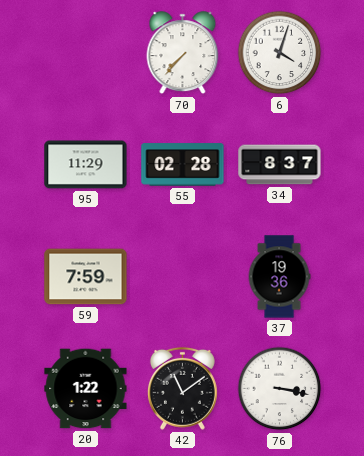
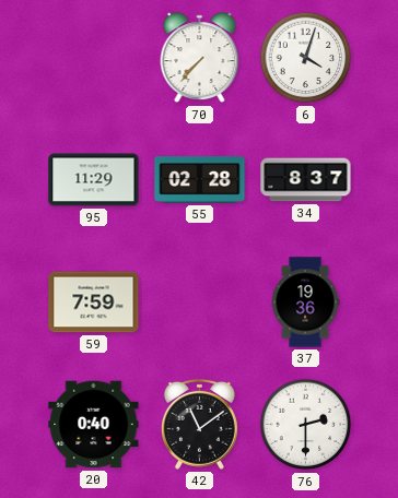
20: 1:22 -> 0:40 (94, 425)
76: 3:17 -> 2:30 (306, 425)
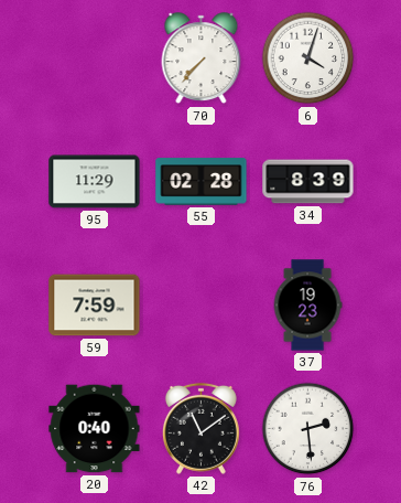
34: 8:37 -> 8:39 (308, 182)
37: 19:36 -> 19:23 (307, 306)
76: 2:30 -> 2:29 (308, 429)
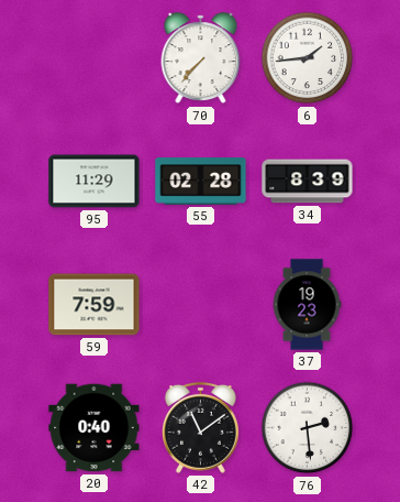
6: 4:03 -> 1:44 (308, 58)
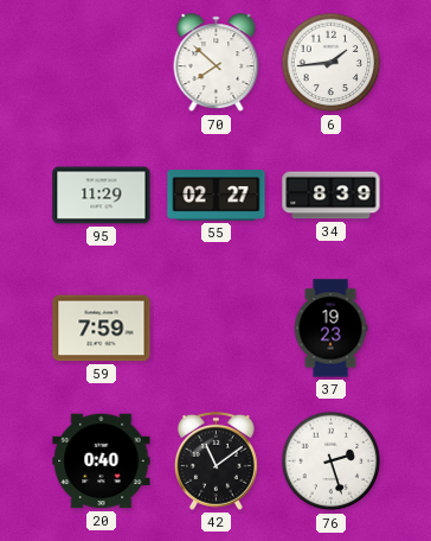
70: 7:37 -> 7:52 (217, 63)
55: 02:28 -> 02:27 (217, 196)
76: 2:29 -> 2:27 (332, 462)
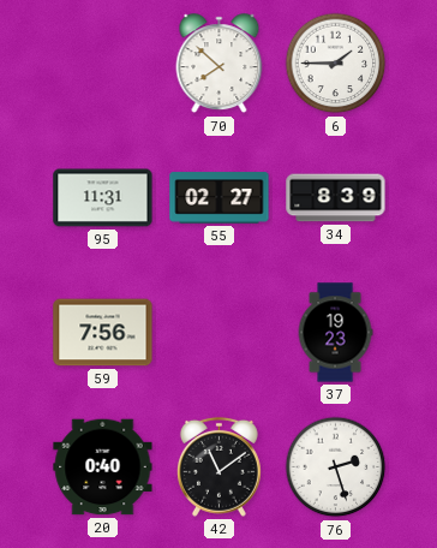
6: 1:44 -> 1:45 (336, 64)
95: 11:29 -> 11:31 (103, 198)
59: 7:59 -> 7:56 (103, 333)
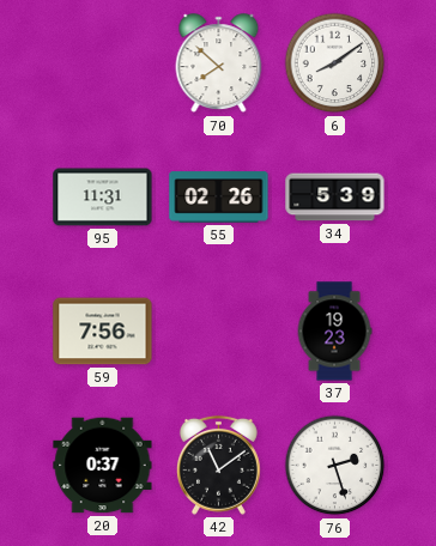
6: 1:45 -> 8:09 (335, 63)
55: 02:27 -> 02:26 (219, 198)
34: 8:39 -> 5:39 (335, 198)
20: 0:40 -> 0:37 (103, 466)
